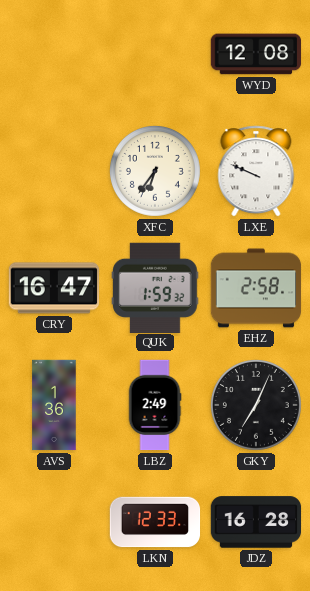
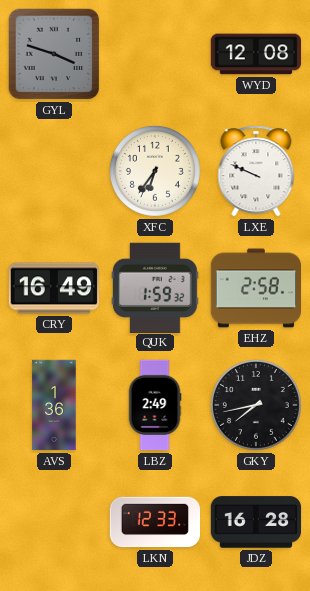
GYL: none -> 3:48 (54, 54)
CRY: 16:47 -> 16:49 (54, 288)
GKY: 7:04 -> 7:43 (256, 405)
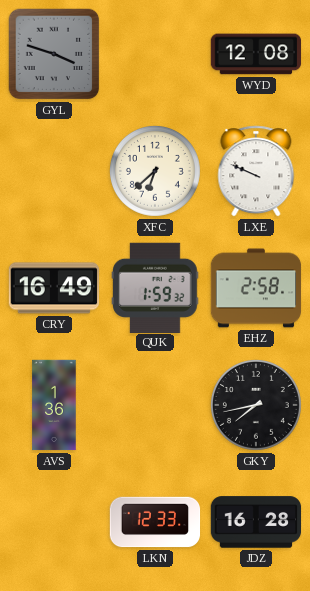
XFC: 6:36 -> 6:38 (155, 171)
LBZ: 2:49 -> none (155, 405)
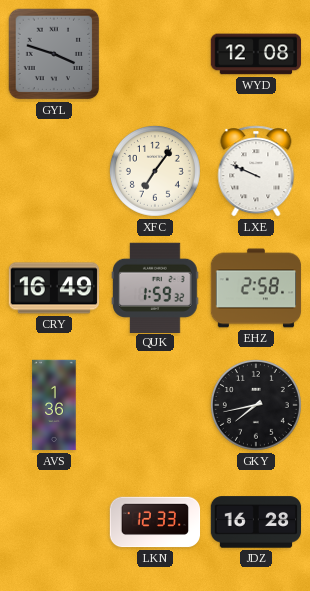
XFC: 6:38 -> 7:06 (155, 171)
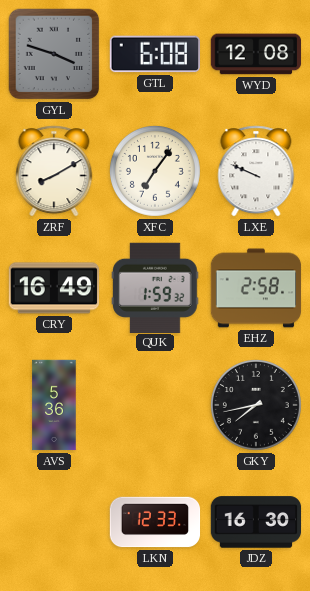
GTL: none -> 6:08 (154, 54)
ZRF: none -> 8:10 (54, 171)
AVS: 1:36 -> 5:36 (54, 405)
JDZ: 16:28 -> 16:30 (256, 522)
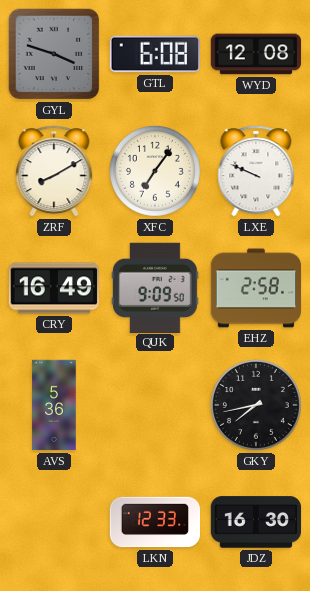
QUK: 1:59 -> 9:09 (155, 287)
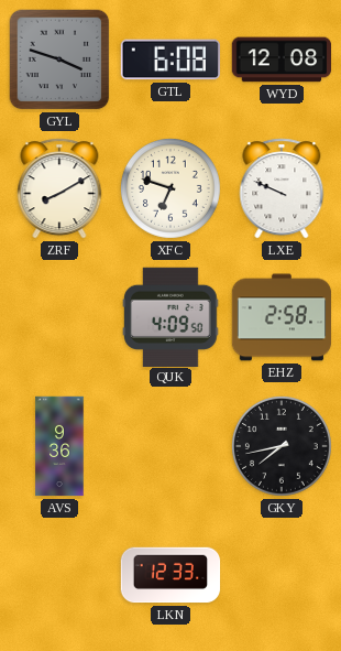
XFC: 7:06 -> 6:48 (170, 188)
CRY: 16:49 -> none (54, 288)
QUK: 9:09 -> 4:09 (170, 316)
AVS: 5:36 -> 9:36 (59, 446)
JDZ: 16:30 -> none (256, 522)
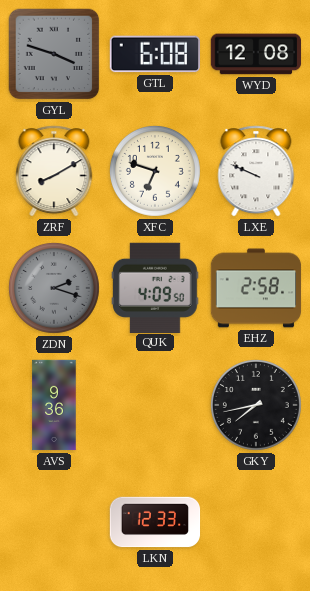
ZDN: none -> 2:18 (54, 288)
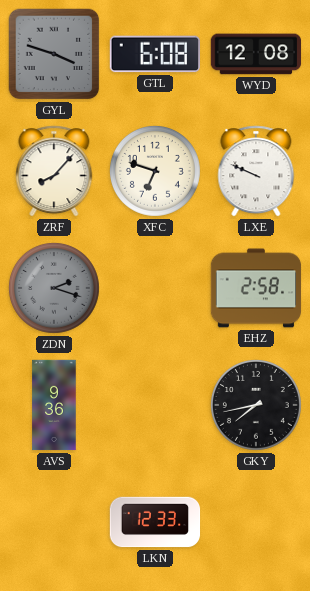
ZRF: 8:10 -> 8:07 (54, 171)
QUK: 4:09 -> none (155, 287)
